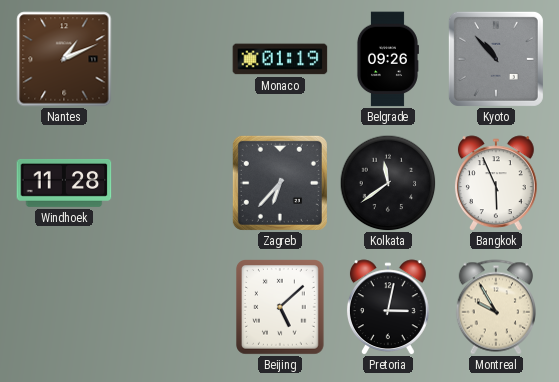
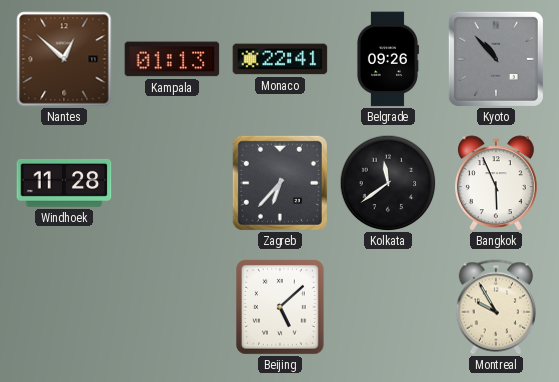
Nantes: 1:11 -> 12:52 (64, 59)
Kampala: none -> 01:13 (172, 59)
Monaco: 01:19 -> 22:41 (280, 59)
Pretoria: 3:02 -> none (388, 307)
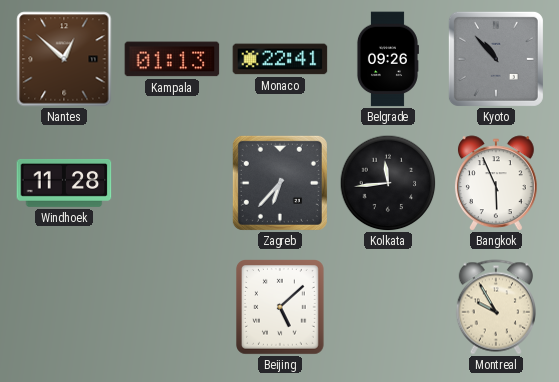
Kolkata: 11:39 -> 11:44 (388, 183)
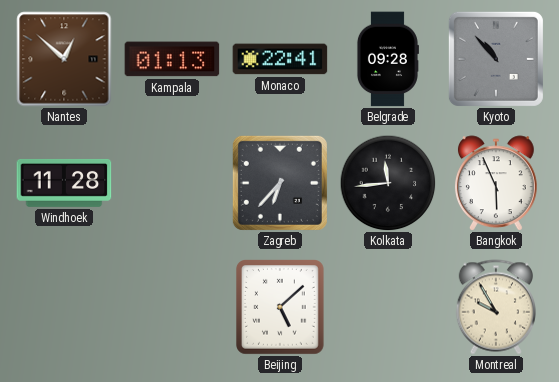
Belgrade: 09:26 -> 09:28 (387, 59)
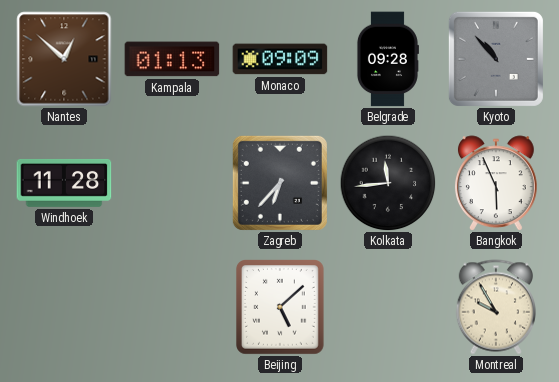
Monaco: 22:41 -> 09:09 (280, 59)
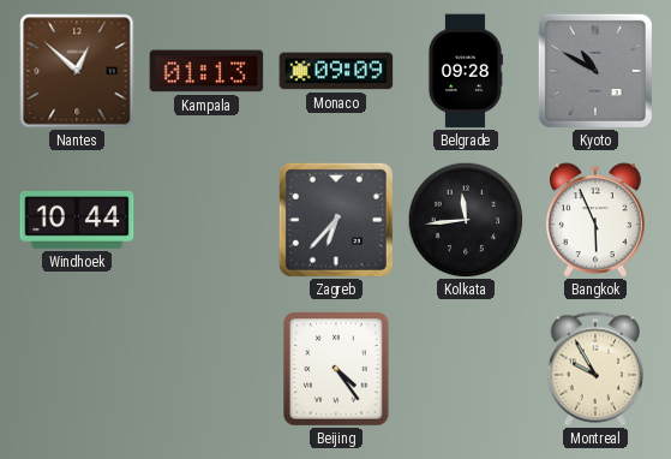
Kyoto: 10:53 -> 10:50 (595, 71)
Windhoek: 11:28 -> 10:44 (77, 220)
Beijing: 5:08 -> 4:24 (337, 370)
